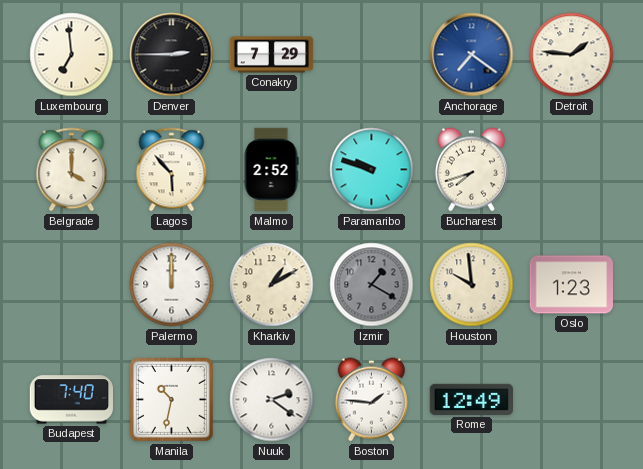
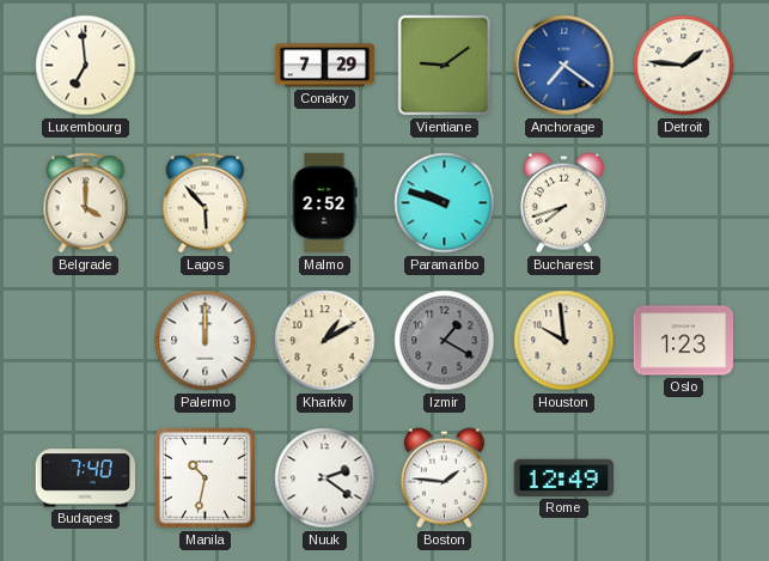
Denver: 2:45 -> none (172, 55)
Vientiane: none -> 9:09 (445, 66)
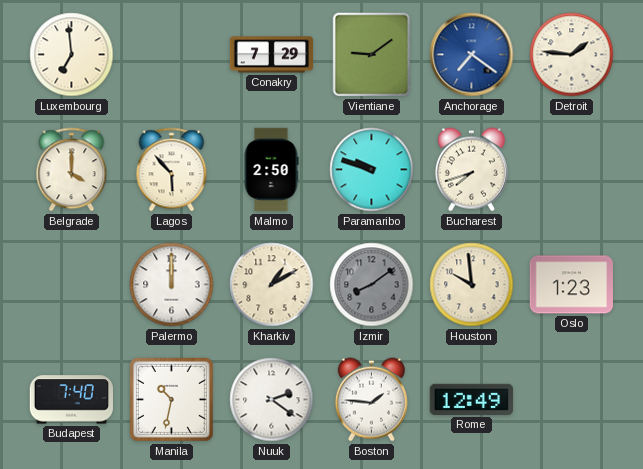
Malmo: 2:52 -> 2:50 (271, 170)
Izmir: 1:20 -> 8:09 (372, 285)
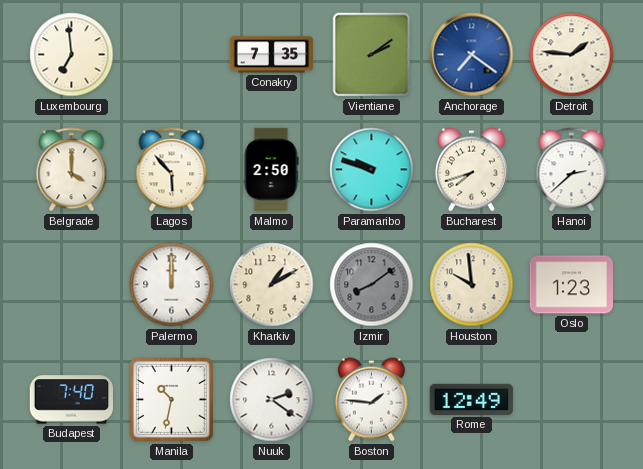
Conakry: 7:29 -> 7:35 (272, 55)
Vientiane: 9:09 -> 2:09 (372, 55)
Hanoi: none -> 2:38 (572, 170)
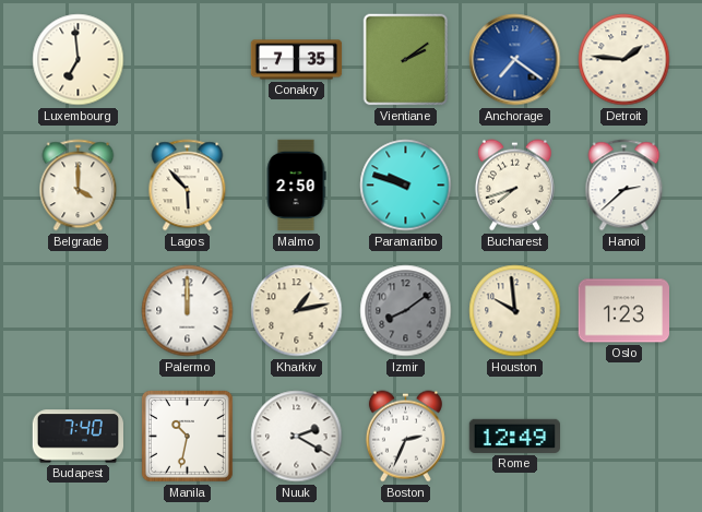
Kharkiv: 1:10 -> 1:13 (297, 311)
Nuuk: 2:21 -> 2:20 (297, 437)
Boston: 1:46 -> 2:34 (405, 437)
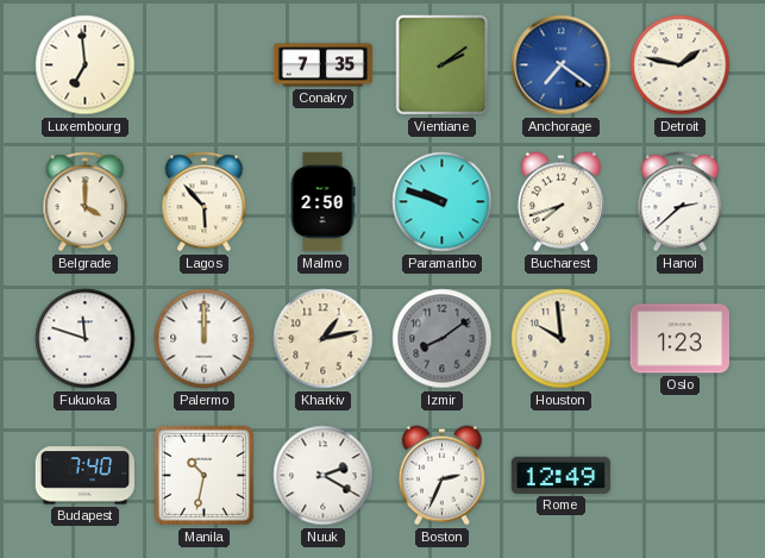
Detroit: 1:46 -> 1:47 (681, 65)
Fukuoka: none -> 11:48 (86, 339)
